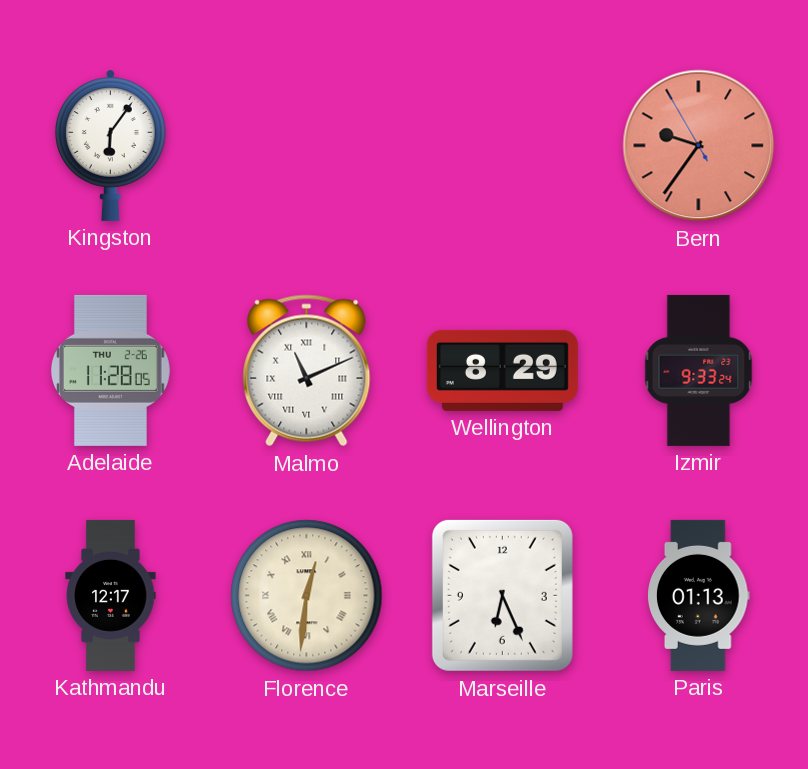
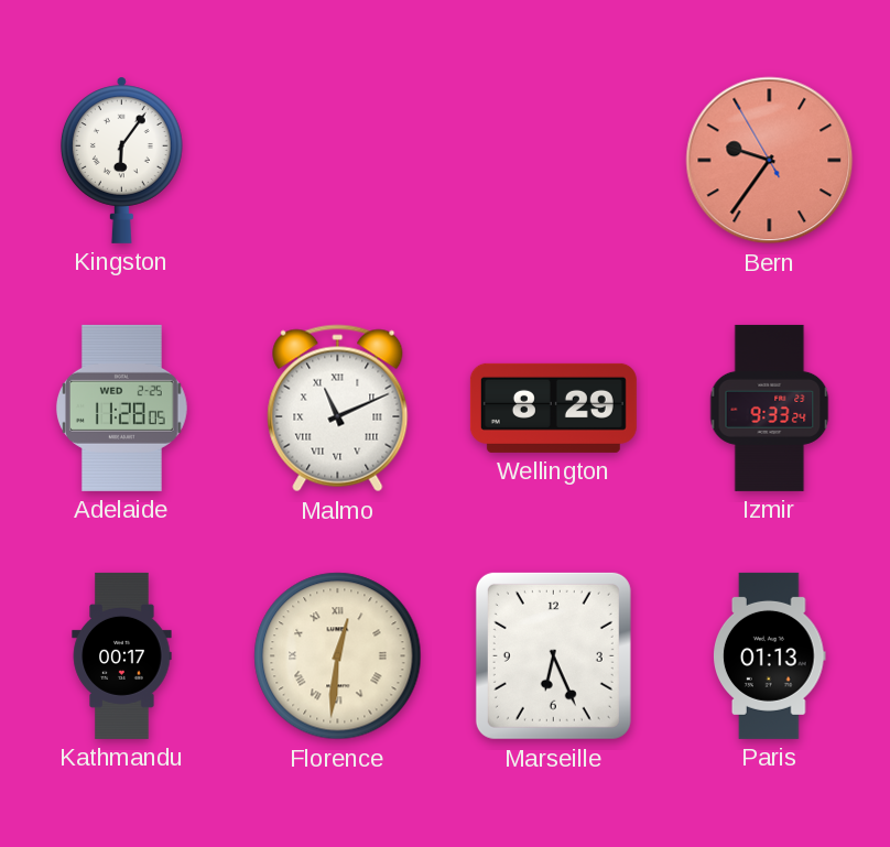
Adelaide date: THU 2-26 -> WED 2-25 (121, 408)
Kathmandu: 12:17 -> 00:17 (122, 655)
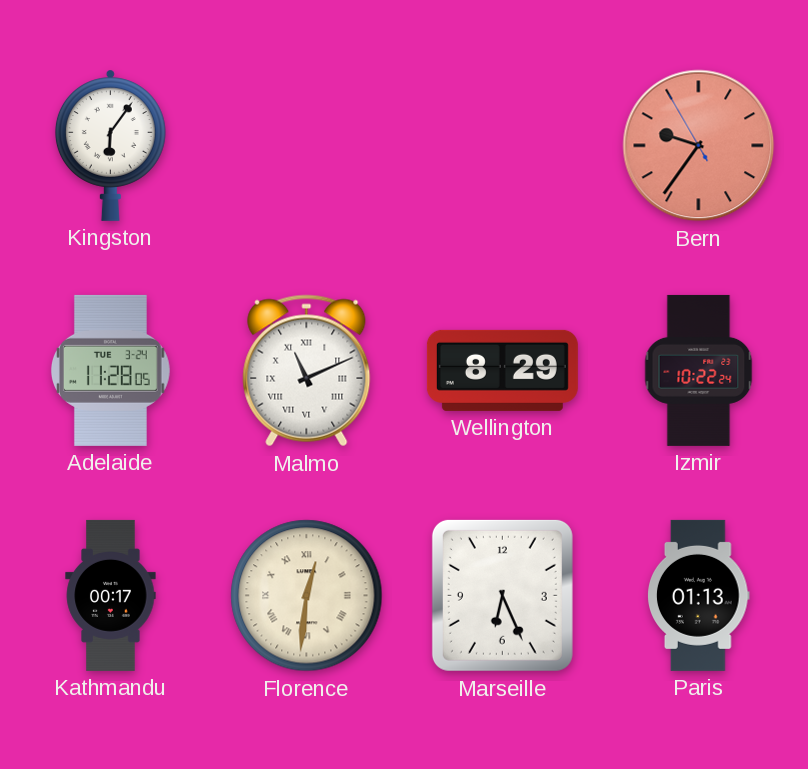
Adelaide date: WED 2-25 -> TUE 3-24 (110, 370)
Izmir: 9:33 -> 10:22 (699, 370)
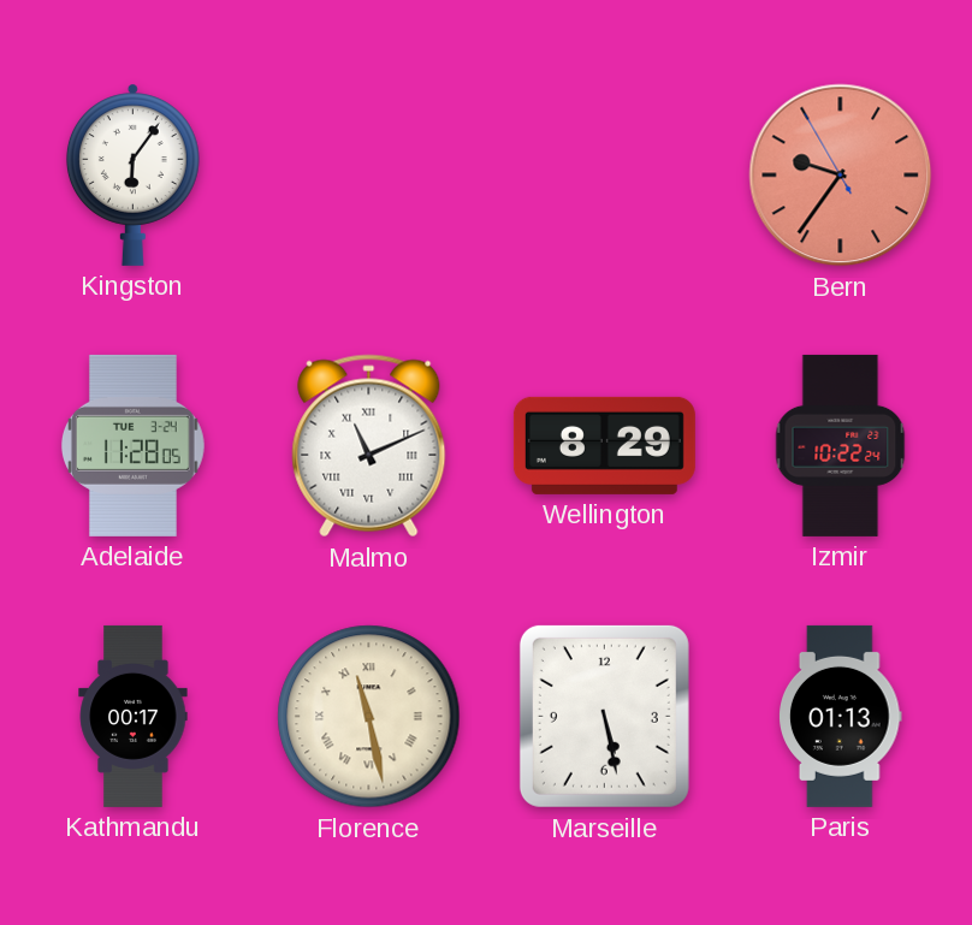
Florence: 12:31 -> 11:28 (369, 717)
Marseille: 6:26 -> 5:28 (604, 716)
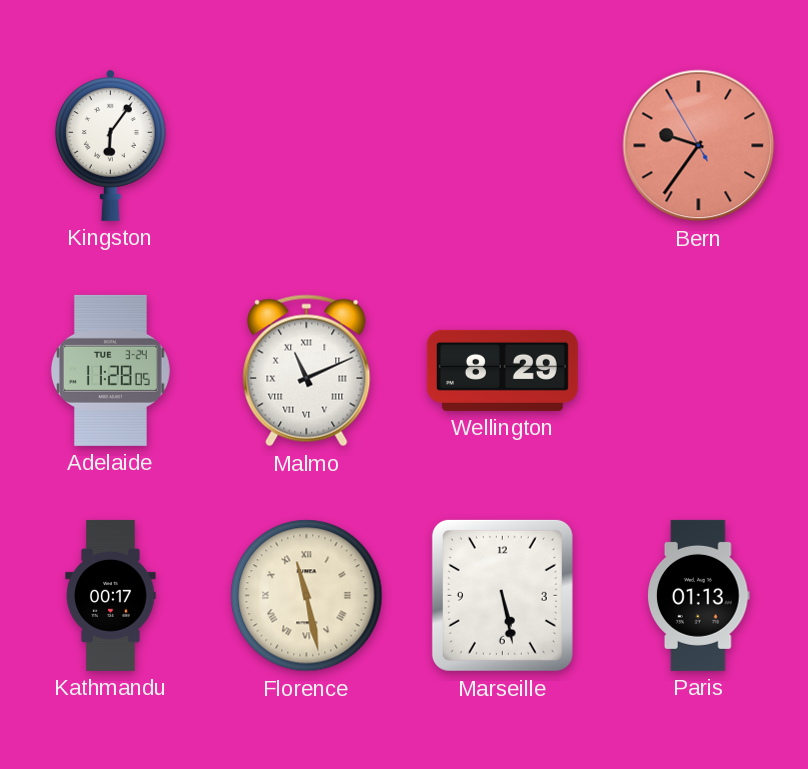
Izmir: 10:22 -> none (841, 445)
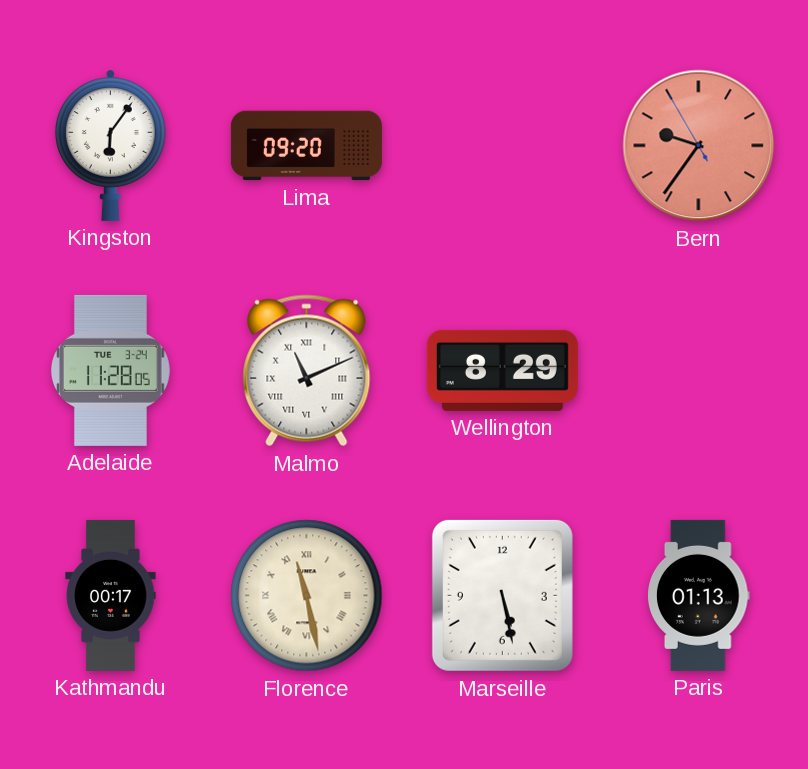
Lima: none -> 09:20 (306, 146)
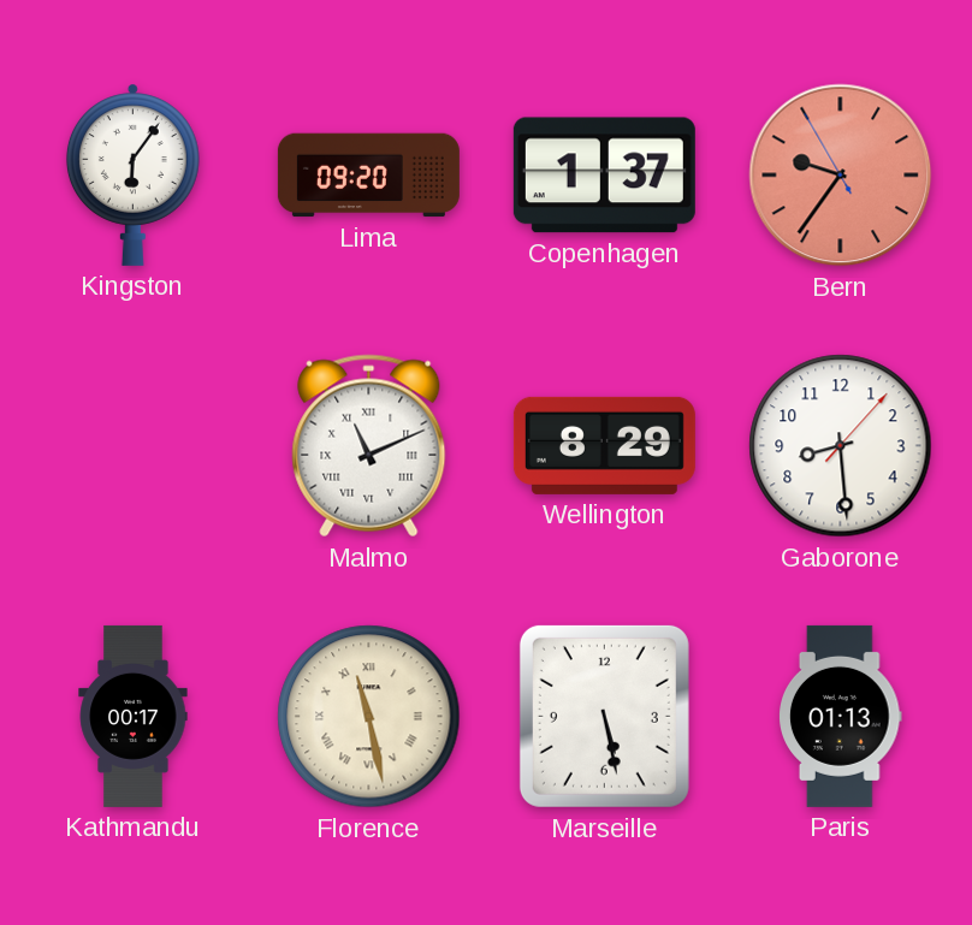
Copenhagen: none -> 1:37 (604, 176)
Adelaide: 11:28 -> none (110, 370)
Gaborone: none -> 8:29 (841, 446)
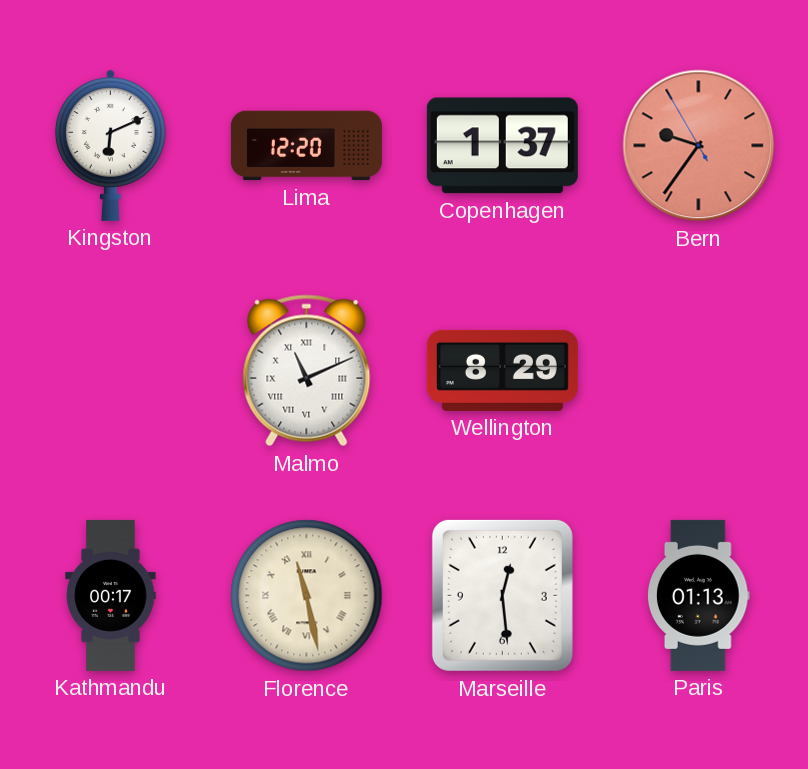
Kingston: 6:06 -> 6:11 (110, 145)
Lima: 09:20 -> 12:20 (306, 146)
Gaborone: 8:29 -> none (841, 446)
Marseille: 5:28 -> 12:29 (502, 595)
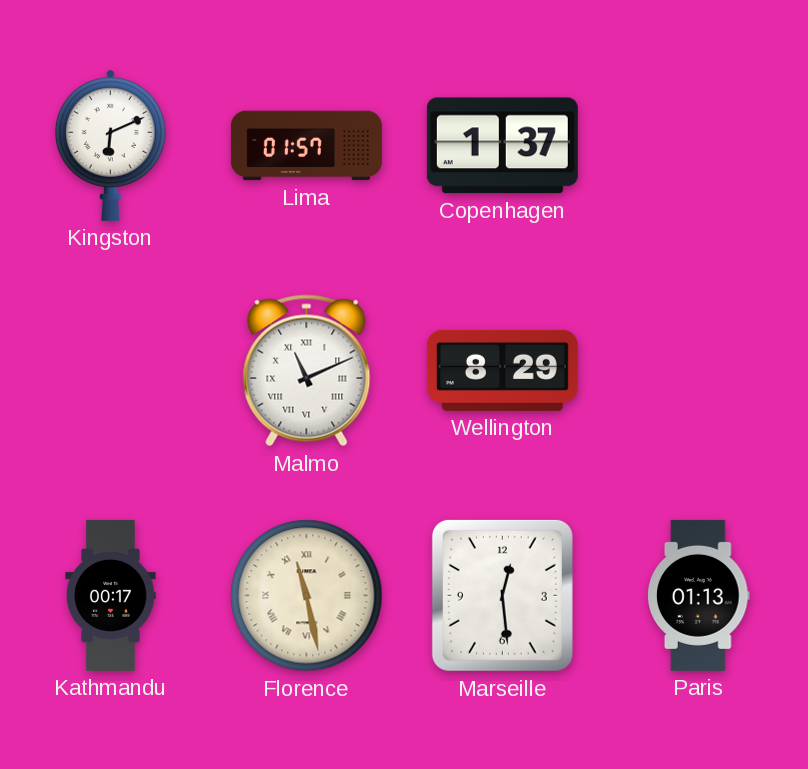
Lima: 12:20 -> 01:57 (306, 146)
Bern: 9:35 -> none (699, 146)
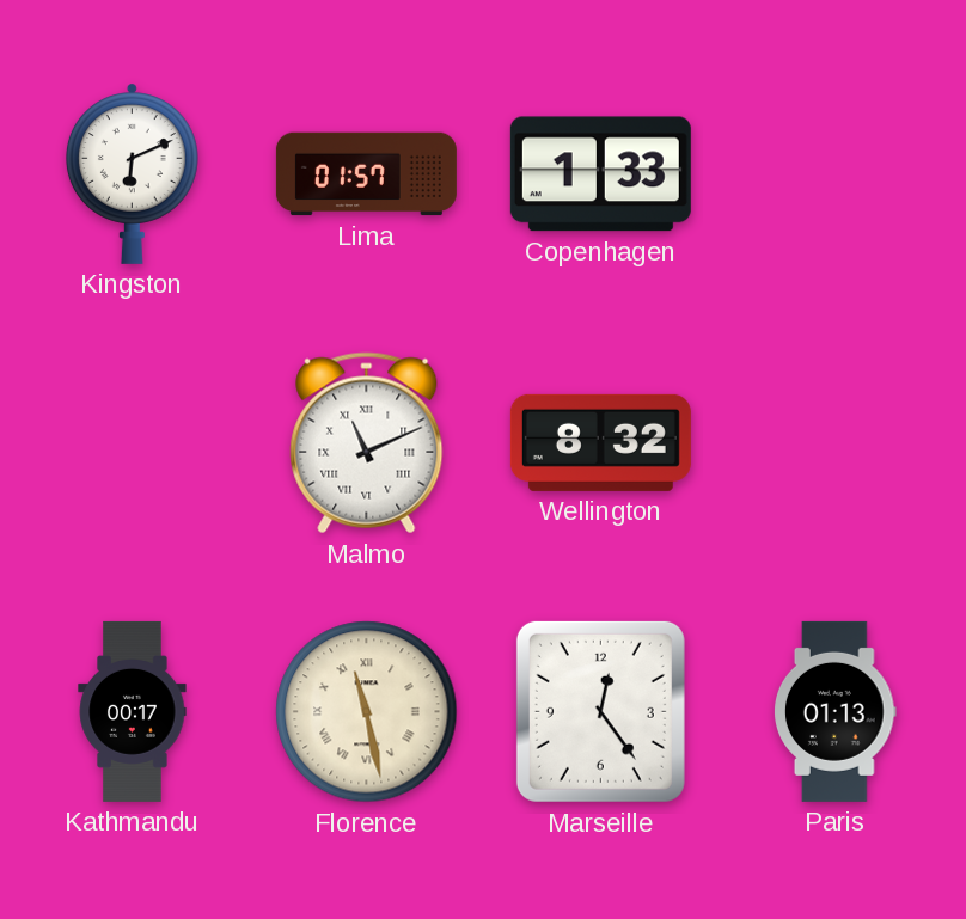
Copenhagen: 1:37 -> 1:33 (600, 174)
Wellington: 8:29 -> 8:32 (600, 442)
Marseille: 12:29 -> 12:24 (600, 711)
